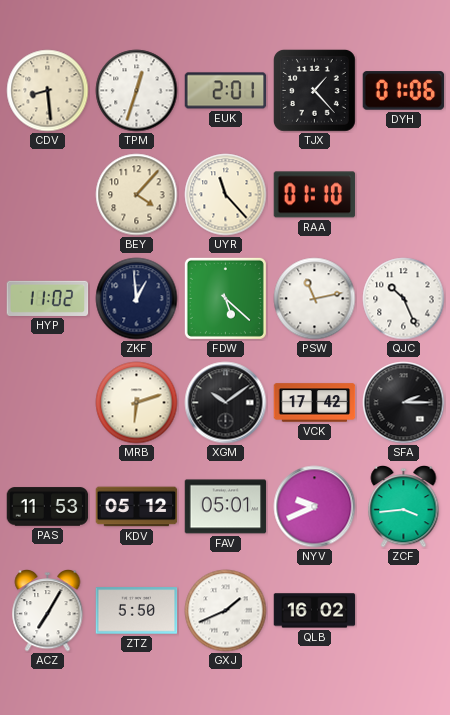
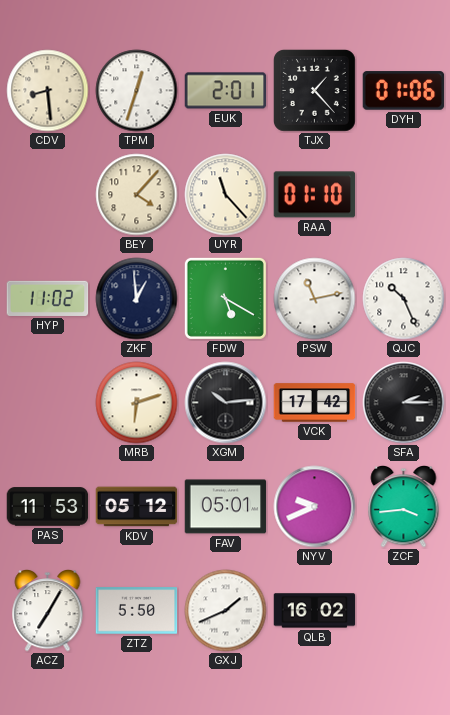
FDW: 5:22 -> 5:20 (225, 298)
XGM: 10:09 -> 10:14 (226, 403)
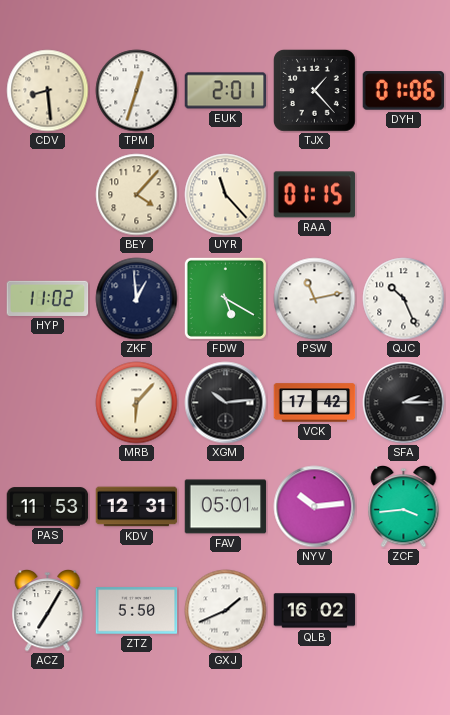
RAA: 01:10 -> 01:15 (315, 195)
MRB: 6:12 -> 6:07 (137, 403)
KDV: 05:12 -> 12:31 (137, 507)
NYV: 9:41 -> 10:14 (315, 507)
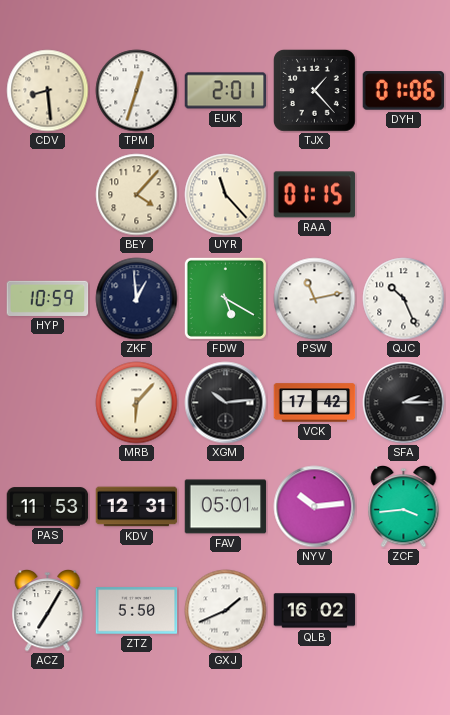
HYP: 11:02 -> 10:59 (48, 298)
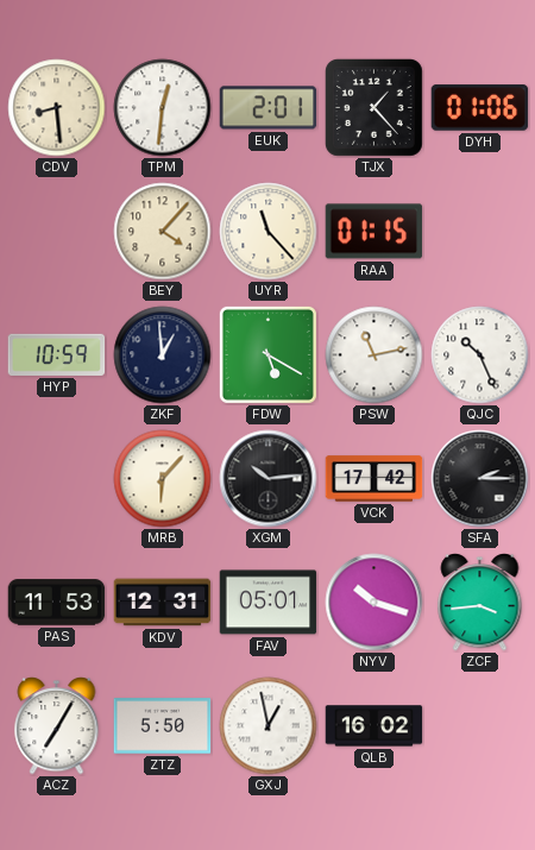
TPM: 12:33 -> 12:31 (163, 108)
NYV: 10:14 -> 10:18 (374, 603)
GXJ: 1:41 -> 12:58 (269, 726)
